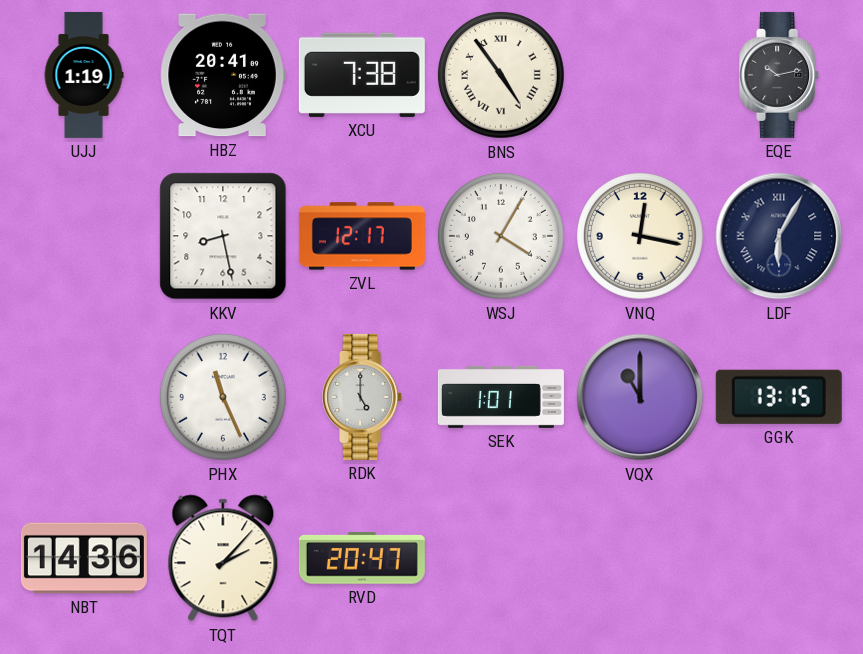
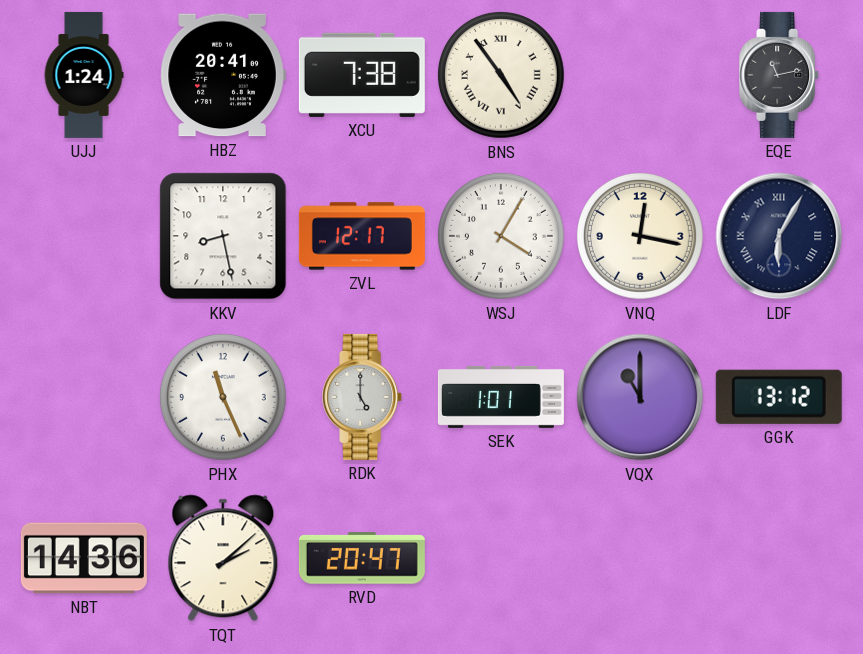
UJJ: 1:19 -> 1:24 (84, 75)
EQE: 10:13 -> 11:13 (780, 75)
GGK: 13:15 -> 13:12 (779, 397)
TQT: 2:07 -> 2:08 (223, 558)
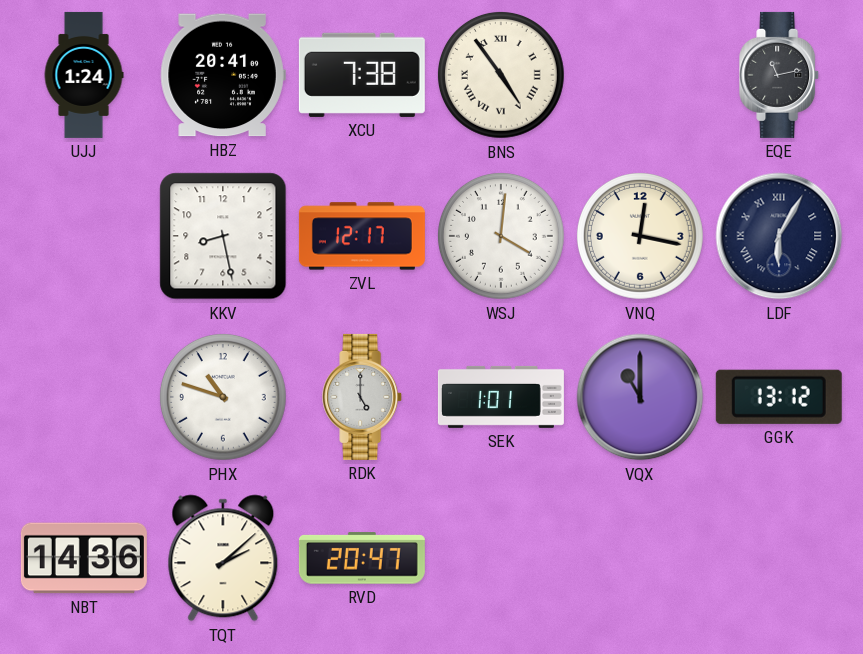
WSJ: 4:05 -> 4:01 (501, 236)
PHX: 11:26 -> 10:48 (223, 397)
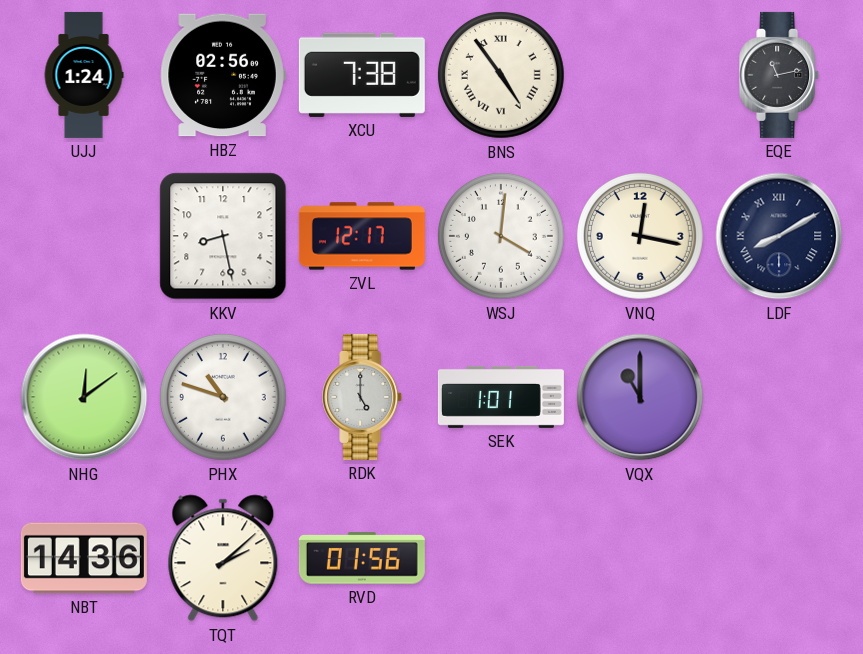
HBZ: 20:41 -> 02:56 (223, 75)
LDF: 6:05 -> 8:10 (779, 236)
NHG: none -> 12:09 (84, 397)
GGK: 13:12 -> none (779, 397)
RVD: 20:47 -> 01:56 (362, 558)
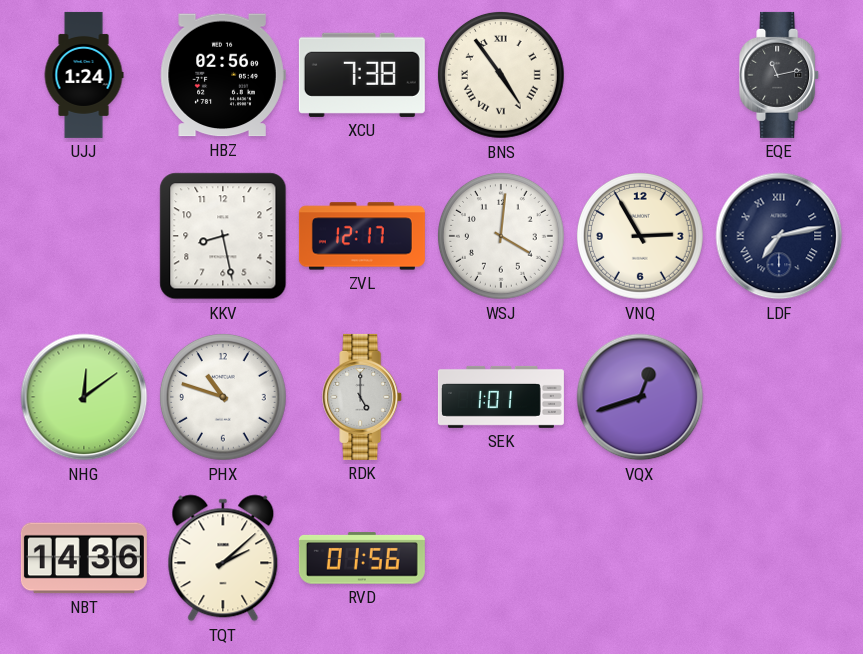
VNQ: 12:17 -> 2:55 (640, 236)
LDF: 8:10 -> 7:13 (779, 236)
VQX: 11:00 -> 12:42 (640, 397)
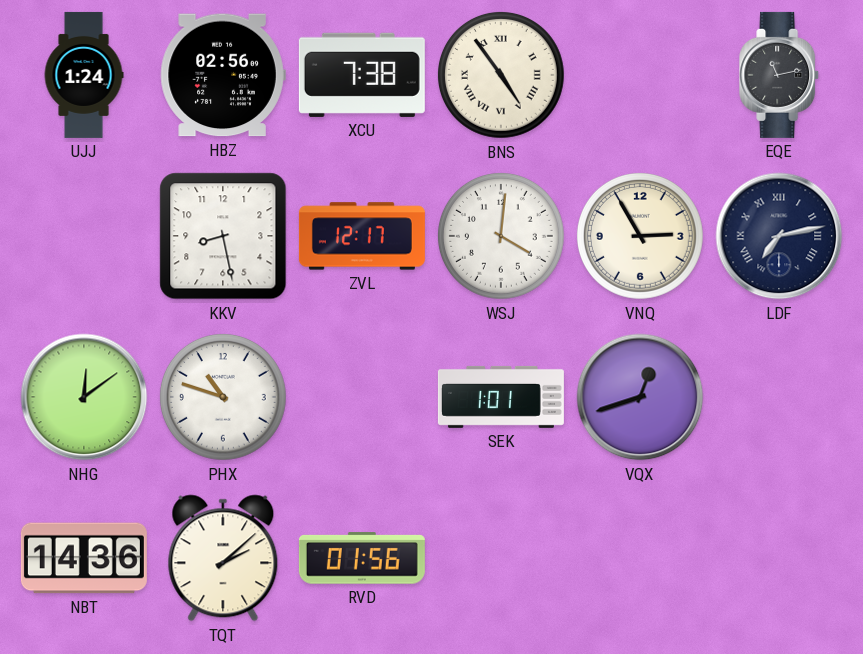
RDK: 5:00 -> none (363, 397)
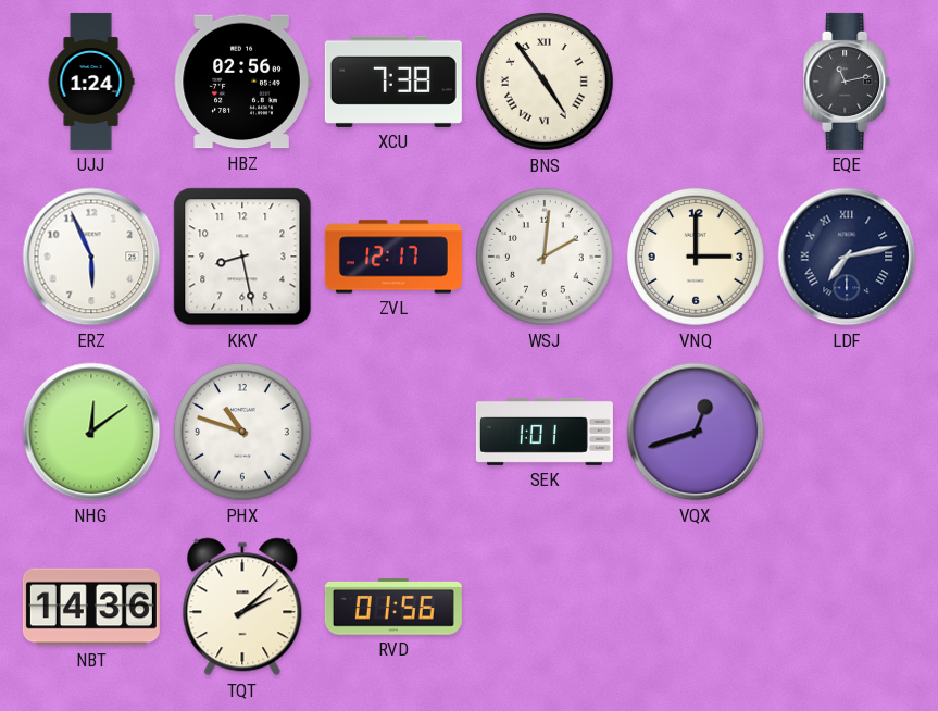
ERZ: none -> 5:56 (91, 257)
WSJ: 4:01 -> 2:01 (545, 257)
VNQ: 2:55 -> 3:00 (696, 257)
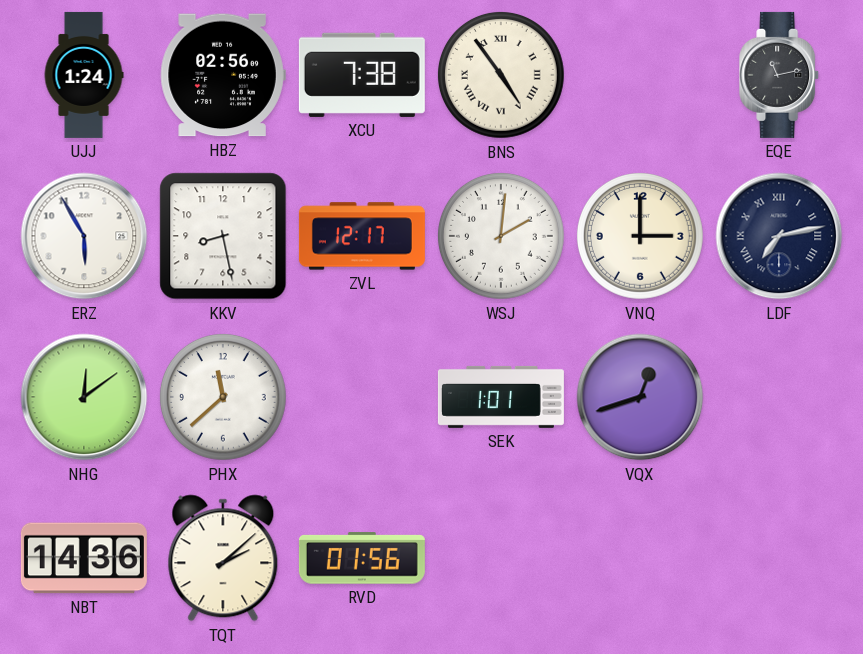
ERZ: 5:56 -> 5:55 (84, 236)
PHX: 10:48 -> 11:38 (223, 397)
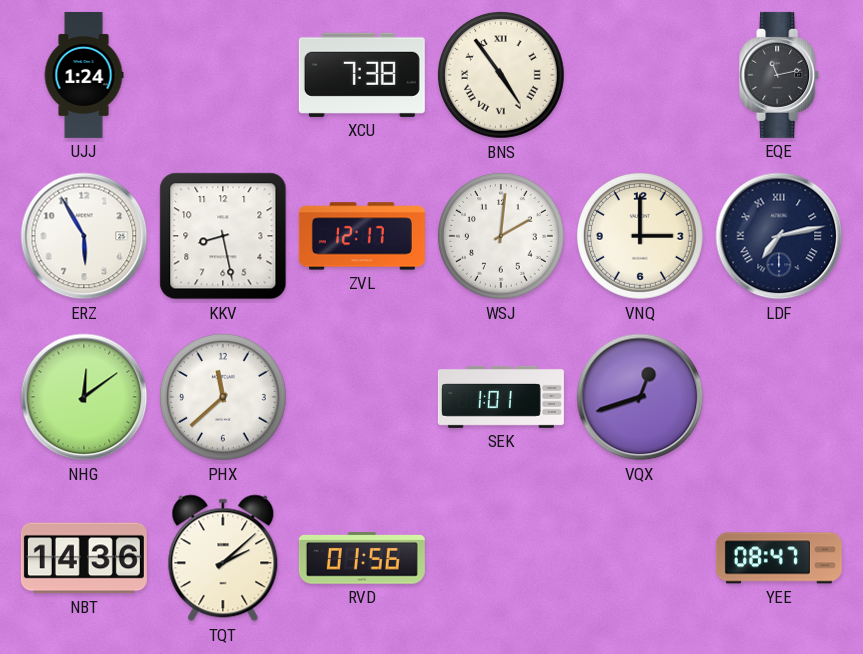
HBZ: 02:56 -> none (223, 75)
YEE: none -> 08:47 (779, 558)
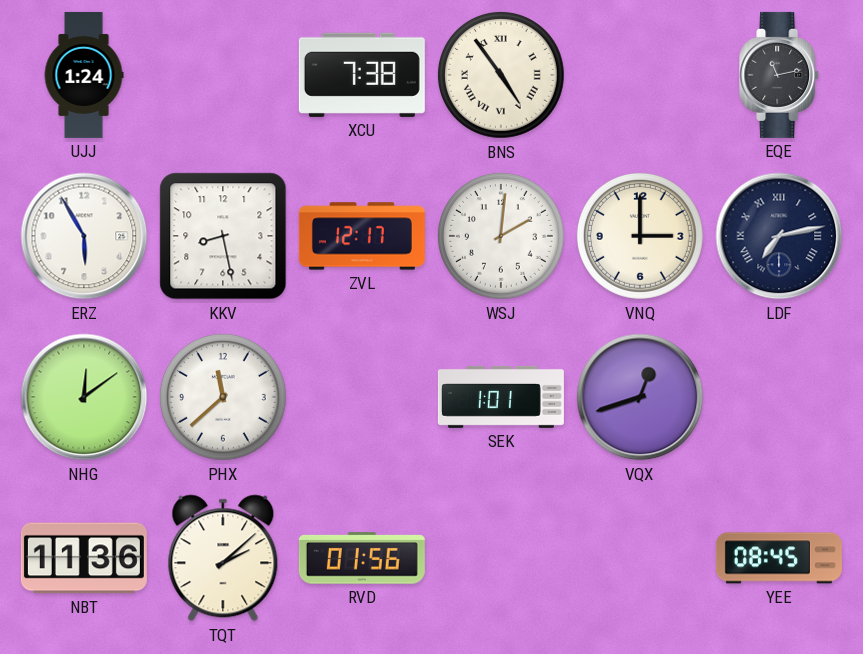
NBT: 14:36 -> 11:36 (84, 558)
YEE: 08:47 -> 08:45 (779, 558)
